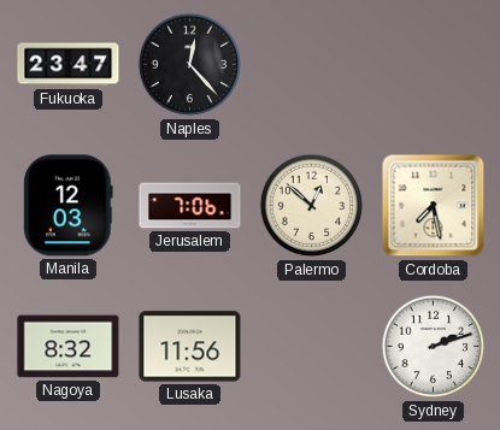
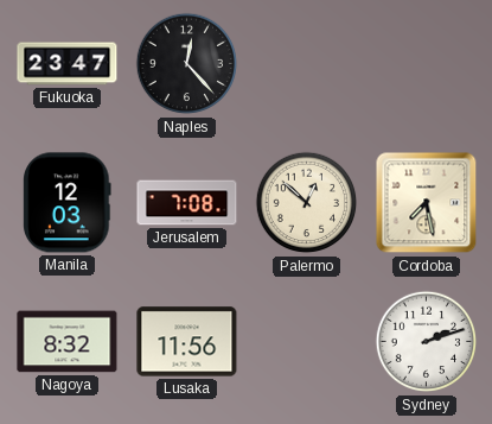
Jerusalem: 7:06 -> 7:08 (187, 203)
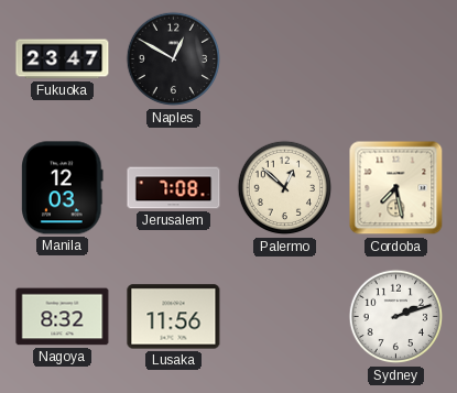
Naples: 12:23 -> 12:50 (174, 59)
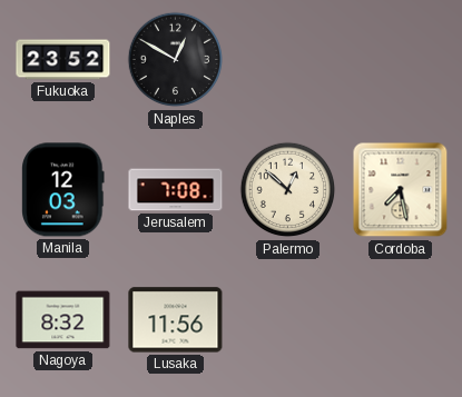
Fukuoka: 23:47 -> 23:52 (63, 60)
Sydney: 2:12 -> none (396, 317)
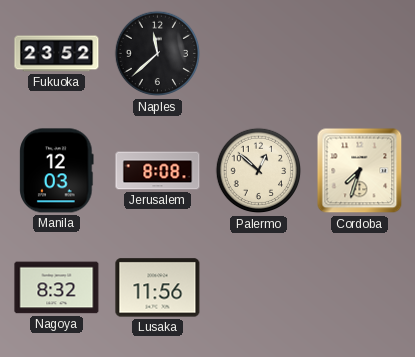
Naples: 12:50 -> 11:38 (158, 54)
Jerusalem: 7:08 -> 8:08 (158, 171)
Cordoba: 7:28 -> 7:33 (360, 171)
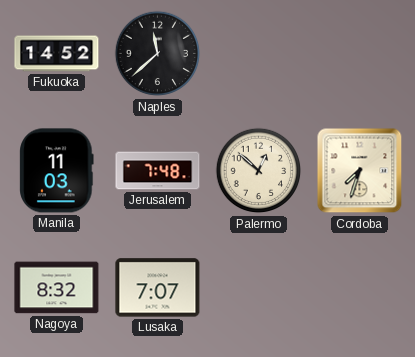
Fukuoka: 23:52 -> 14:52 (57, 54)
Manila: 12:03 -> 11:03 (57, 171)
Jerusalem: 8:08 -> 7:48 (158, 171)
Lusaka: 11:56 -> 7:07 (158, 288)
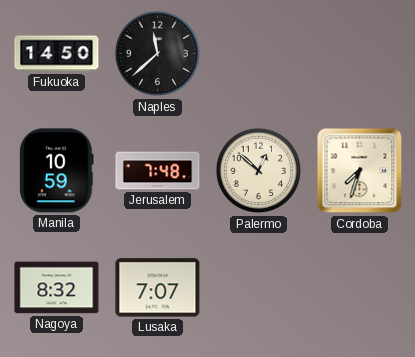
Fukuoka: 14:52 -> 14:50 (57, 54)
Manila: 11:03 -> 10:59 (57, 171)
